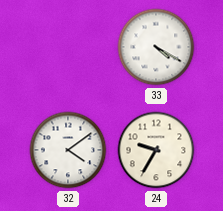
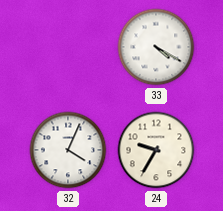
32: 4:09 -> 4:04 (68, 150)
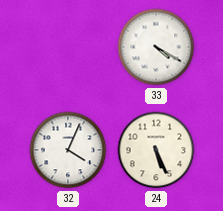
24: 9:35 -> 5:26 (156, 150)
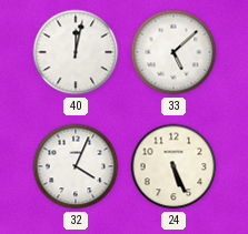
40: none -> 12:02 (76, 52)
33: 4:20 -> 5:08 (173, 52)
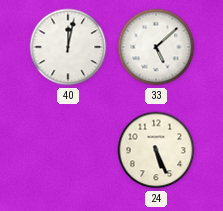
32: 4:04 -> none (76, 166)
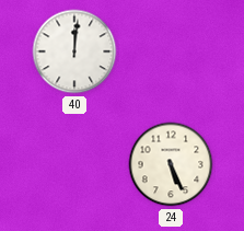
40: 12:02 -> 12:01 (74, 51)
33: 5:08 -> none (156, 47)
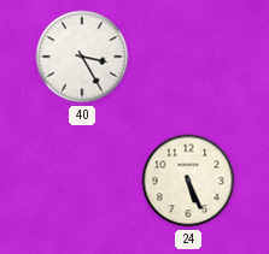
40: 12:01 -> 3:25 (82, 57)
